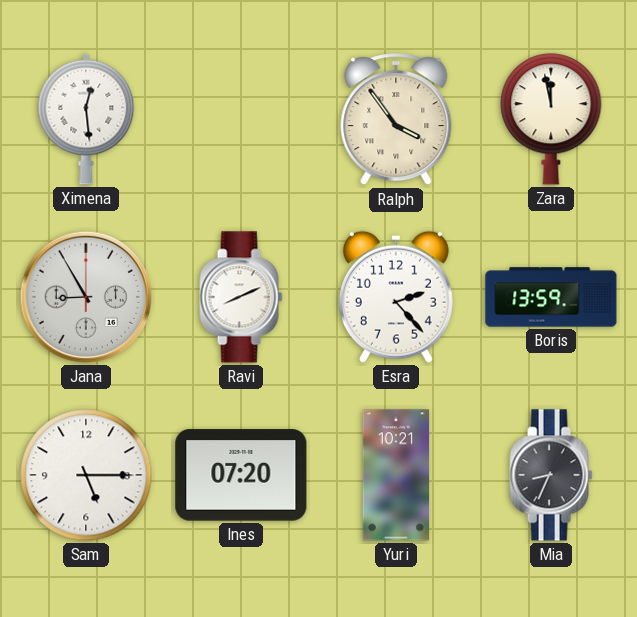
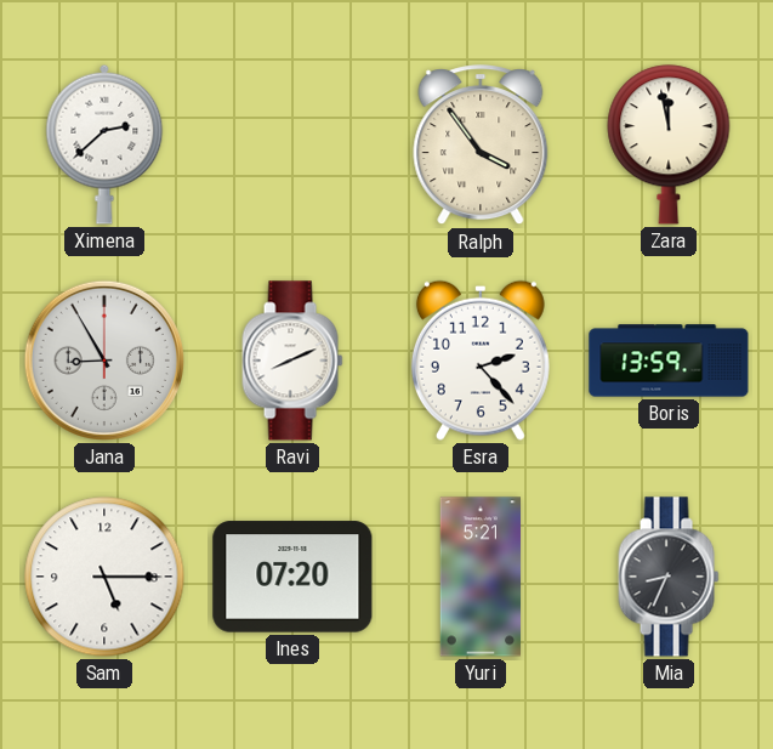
Ximena: 12:29 -> 2:38 (104, 144)
Yuri: 10:21 -> 5:21 (479, 577)
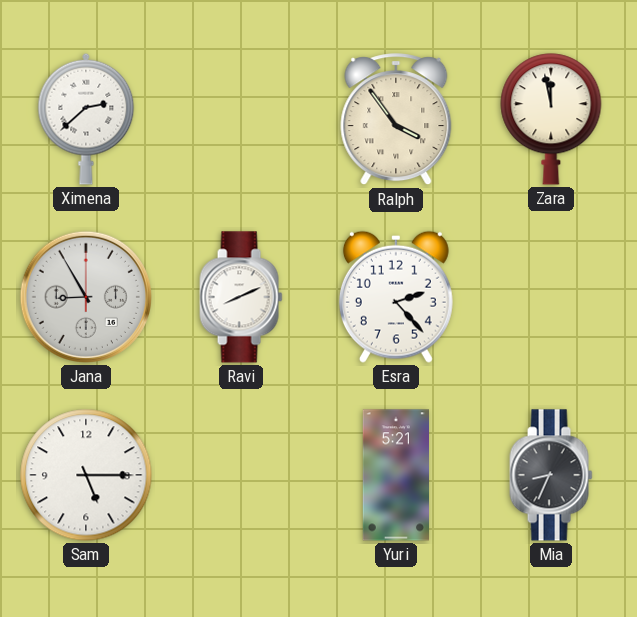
Boris: 13:59 -> none (669, 361)
Ines: 07:20 -> none (292, 577)
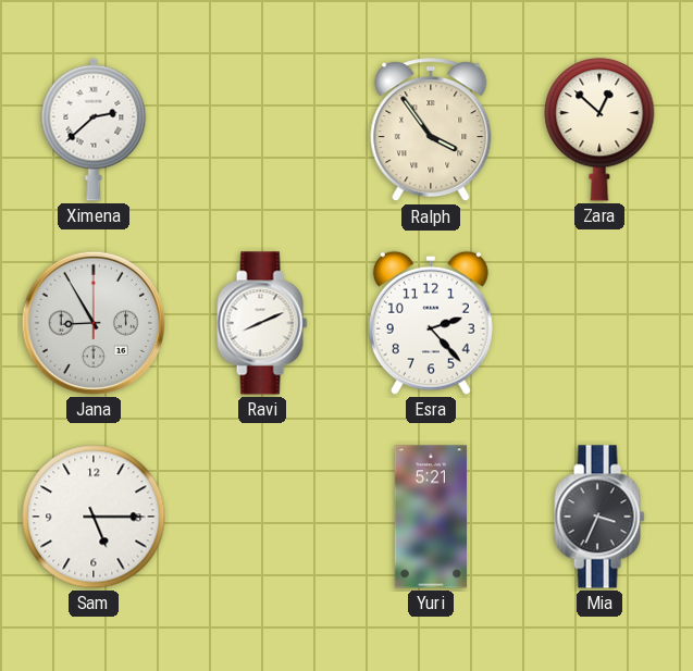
Zara: 11:58 -> 12:52 (599, 129)
Mia: 8:34 -> 3:34 (599, 517)
